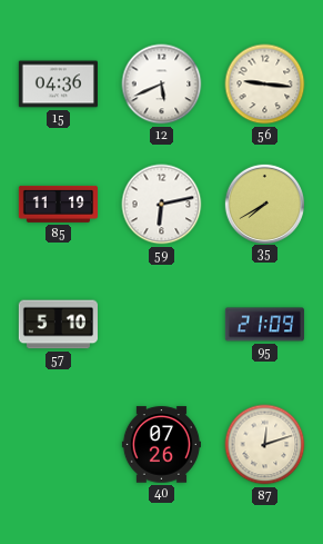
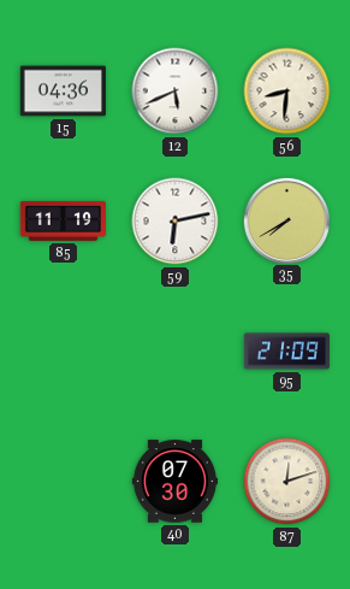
56: 9:16 -> 8:31 (287, 92)
57: 5:10 -> none (58, 325)
40: 07:26 -> 07:30 (174, 482)
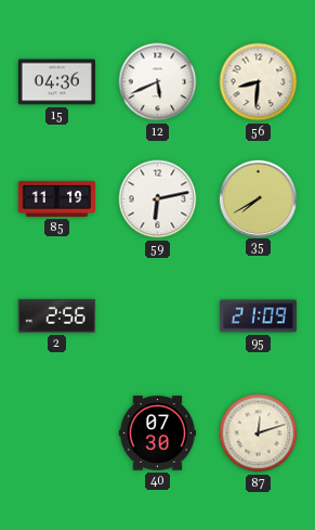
2: none -> 2:56 (56, 315)
